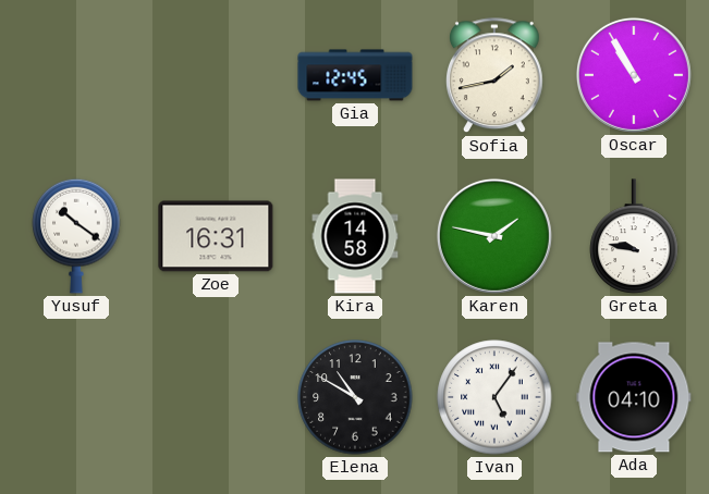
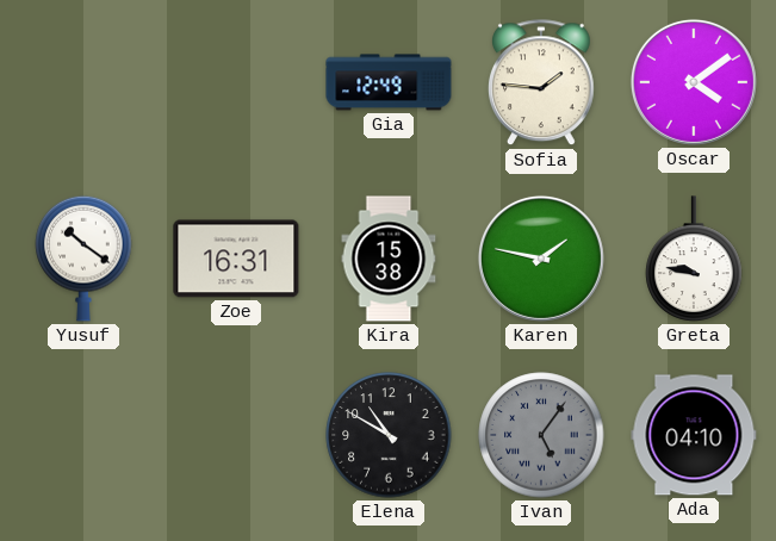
Gia: 12:45 -> 12:49 (389, 82)
Sofia: 1:43 -> 1:46 (541, 83)
Oscar: 10:55 -> 4:09 (694, 82)
Kira: 14:58 -> 15:38 (389, 259)
Ivan dial: white -> grey (541, 435)
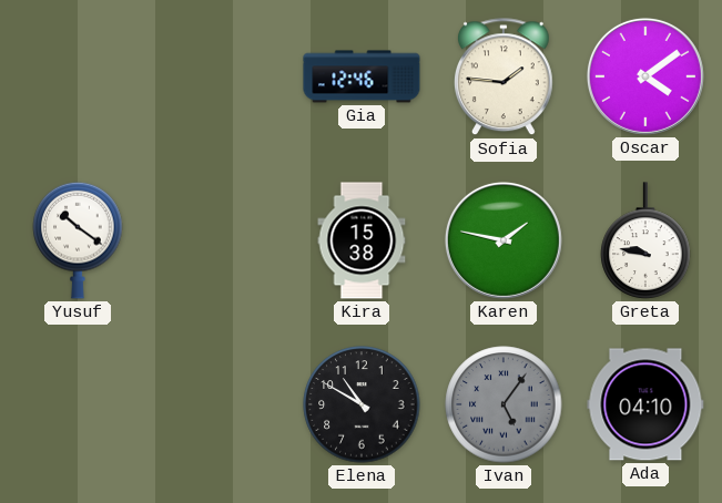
Gia: 12:49 -> 12:46 (362, 76)
Zoe: 16:31 -> none (236, 259)
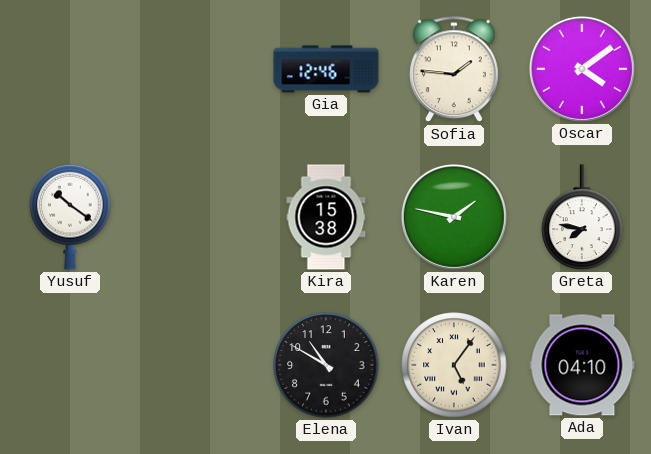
Greta: 9:47 -> 7:47 (582, 217)
Ivan dial: grey -> cream (454, 365)
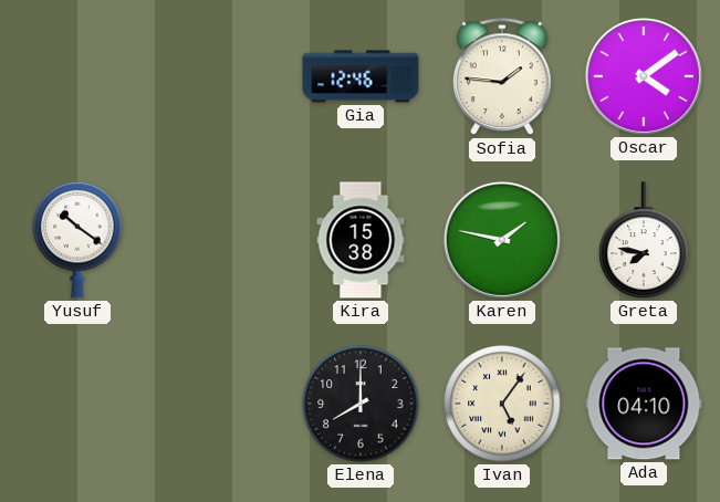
Elena: 10:50 -> 8:00 (361, 404)
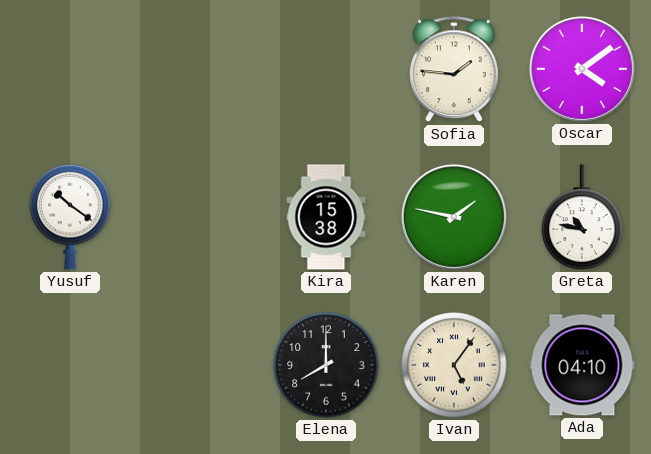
Gia: 12:46 -> none (361, 76)
Greta: 7:47 -> 10:47 (582, 217)
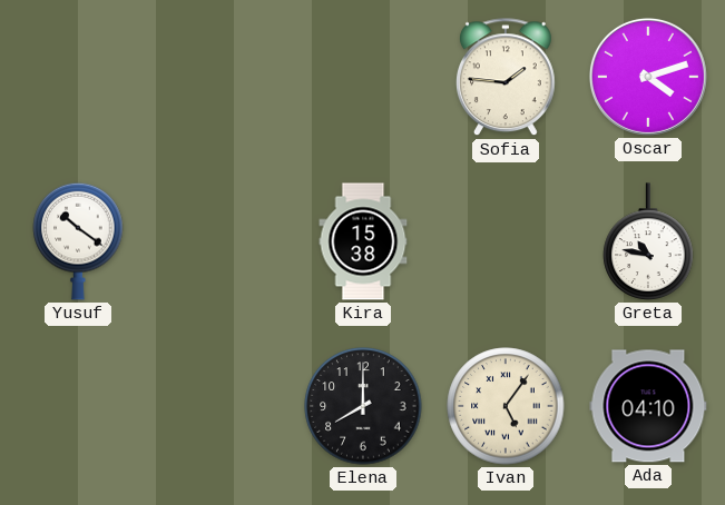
Oscar: 4:09 -> 4:12 (648, 77)
Karen: 1:47 -> none (454, 217)
